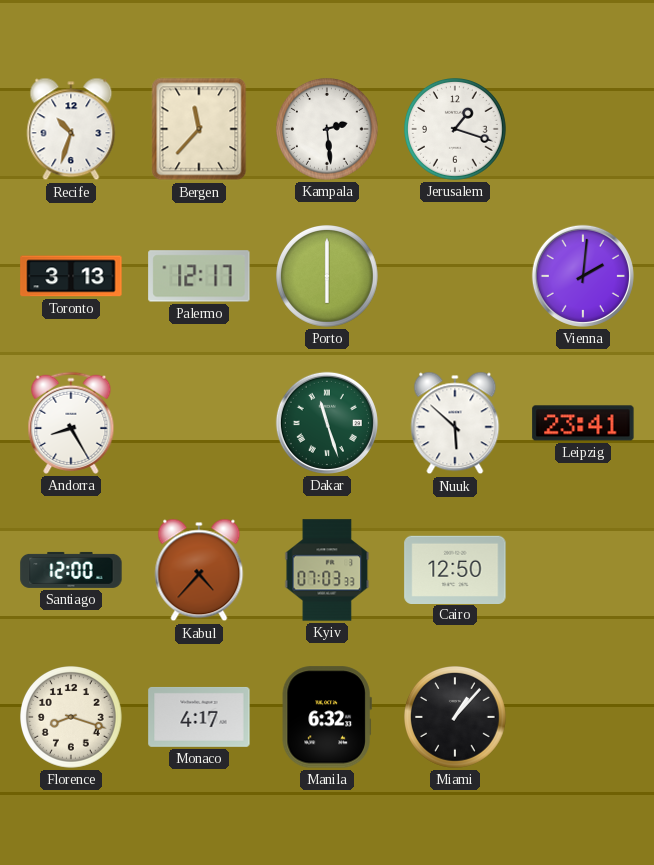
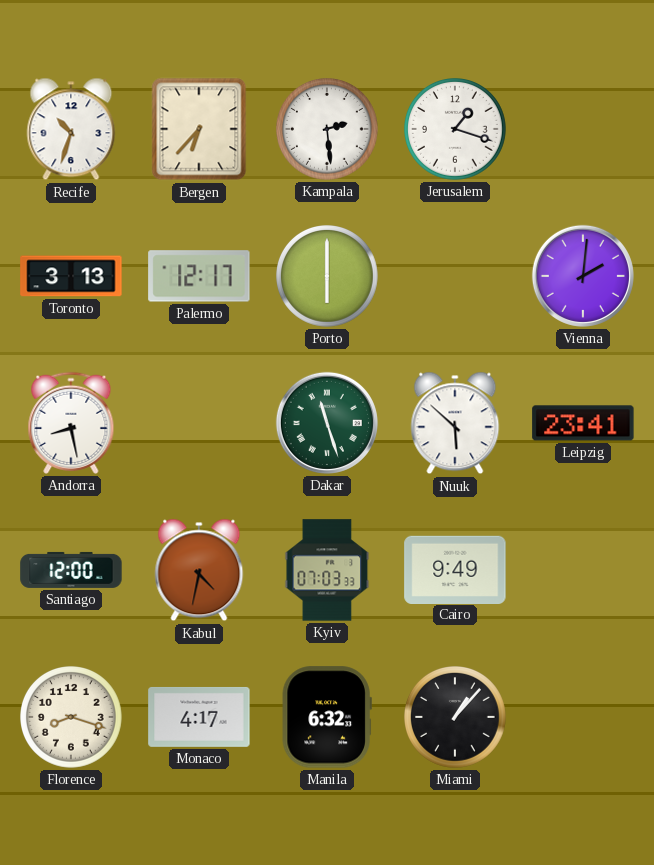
Bergen: 11:37 -> 6:37 (199, 129)
Andorra: 8:25 -> 8:28 (71, 423)
Kabul: 4:37 -> 4:32 (199, 570)
Cairo: 12:50 -> 9:49 (455, 569)
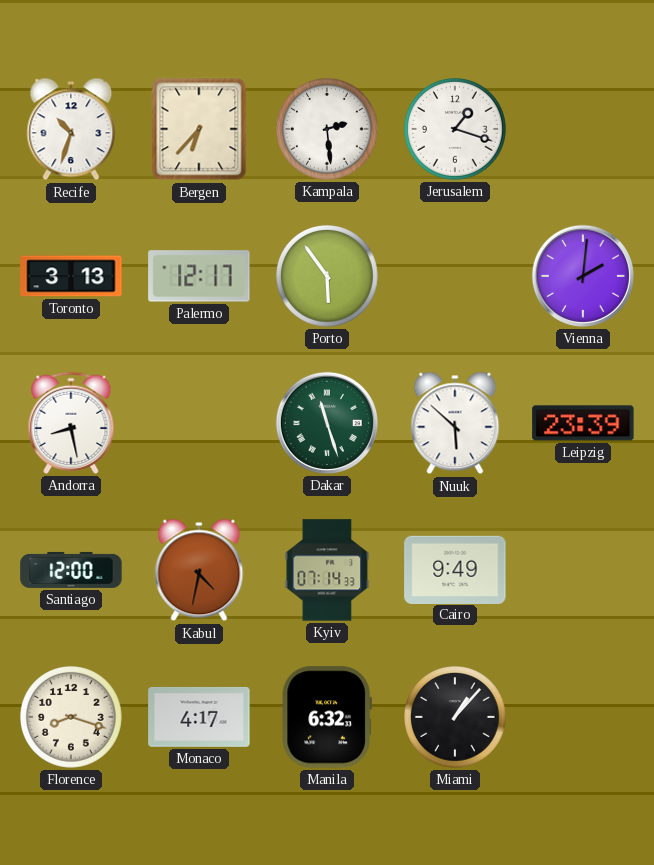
Porto: 6:00 -> 5:54 (328, 277)
Leipzig: 23:41 -> 23:39 (583, 423)
Kyiv: 07:03 -> 07:14 (327, 570)
